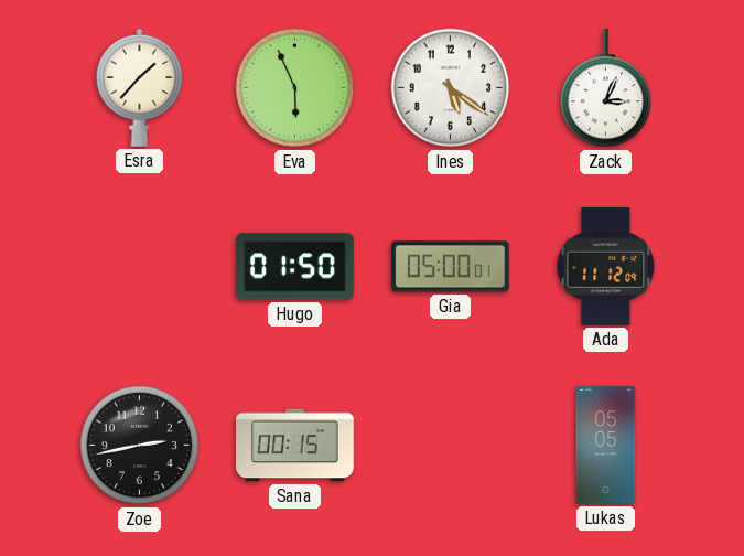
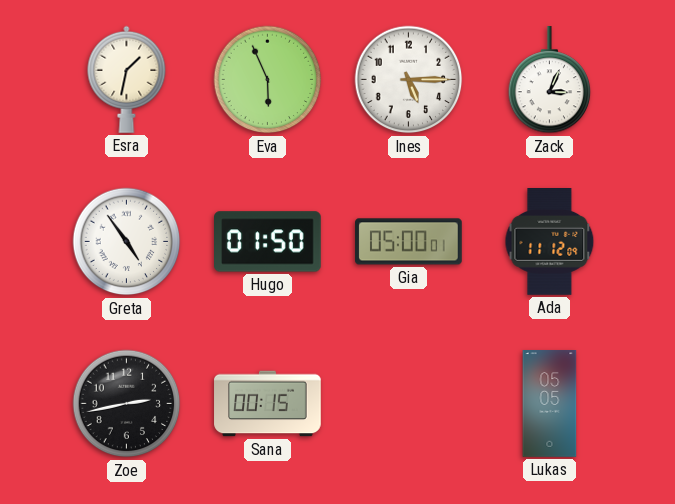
Esra: 1:37 -> 1:32 (127, 79)
Ines: 5:21 -> 5:15 (409, 80)
Greta: none -> 4:54 (127, 242)
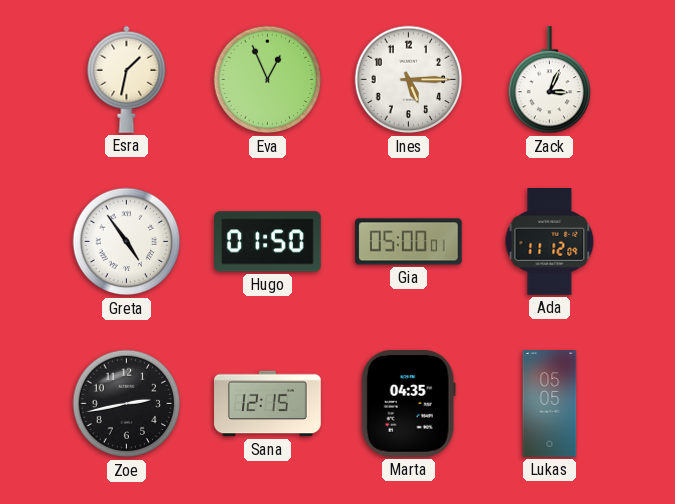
Eva: 5:56 -> 12:56 (268, 80)
Sana: 00:15 -> 12:15 (268, 404)
Marta: none -> 04:35 (408, 404)
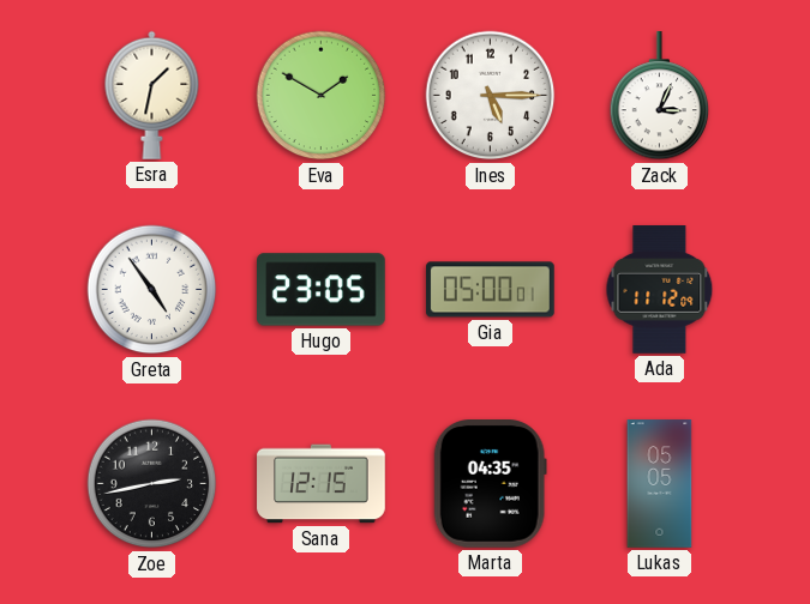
Eva: 12:56 -> 1:50 (322, 96)
Hugo: 01:50 -> 23:05 (322, 290)
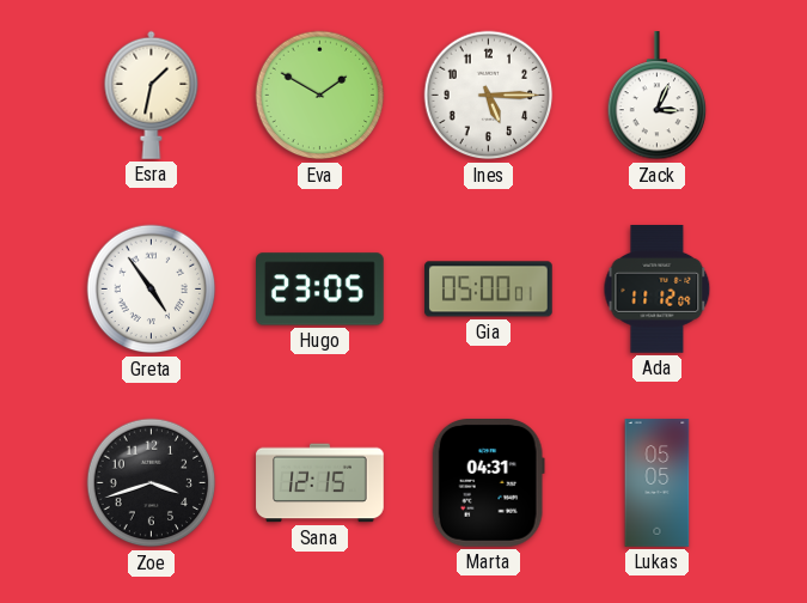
Zoe: 2:43 -> 3:42 (152, 483)
Marta: 04:35 -> 04:31 (488, 483)
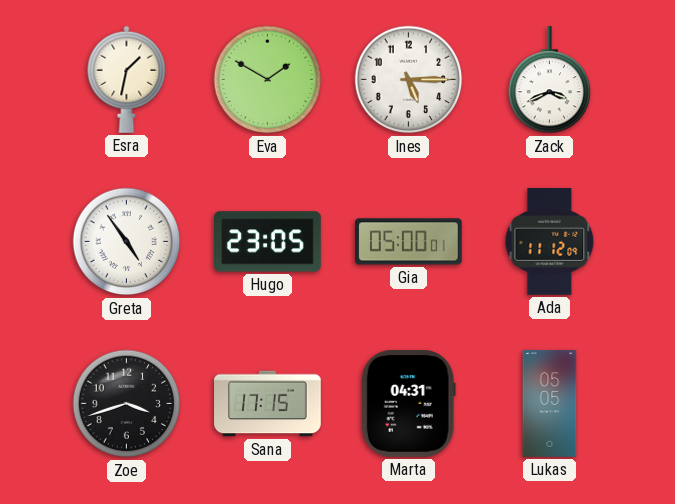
Zack: 3:04 -> 3:41 (550, 80)
Sana: 12:15 -> 17:15 (268, 404)
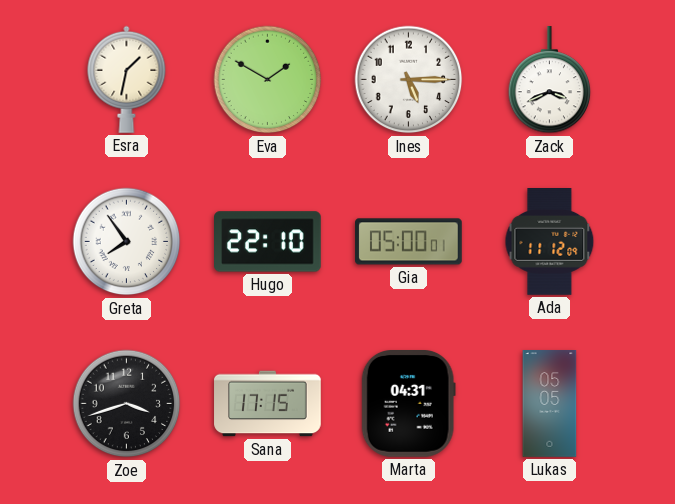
Greta: 4:54 -> 7:54 (127, 242)
Hugo: 23:05 -> 22:10 (268, 242)
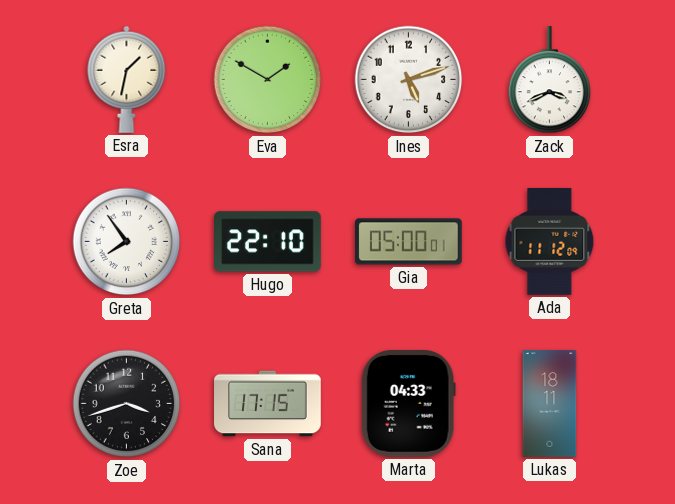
Ines: 5:15 -> 5:12 (409, 80)
Marta: 04:31 -> 04:33 (408, 404)
Lukas: 05:05 -> 18:11 (550, 404)
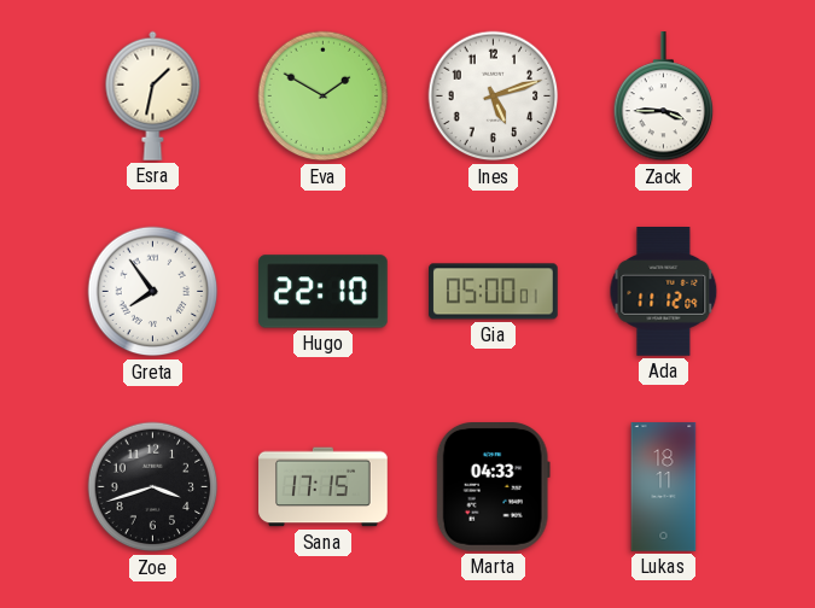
Zack: 3:41 -> 3:45 (664, 97)
